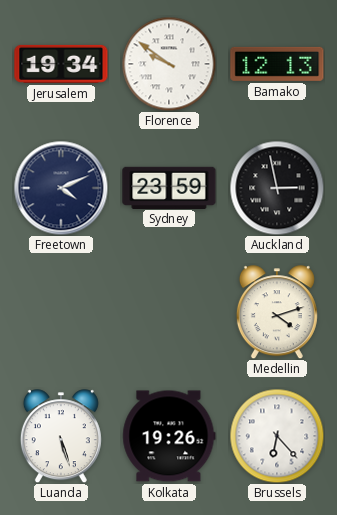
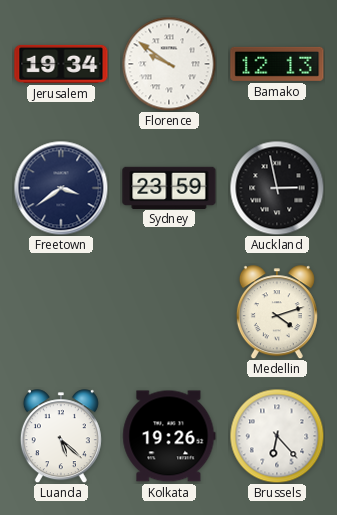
Freetown: 4:11 -> 3:39 (61, 188)
Luanda: 5:27 -> 5:22 (61, 436)
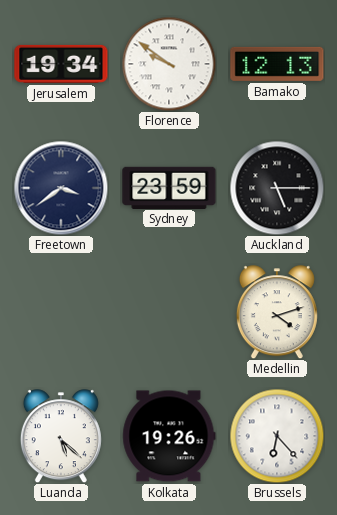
Auckland: 2:58 -> 5:15 (277, 188)
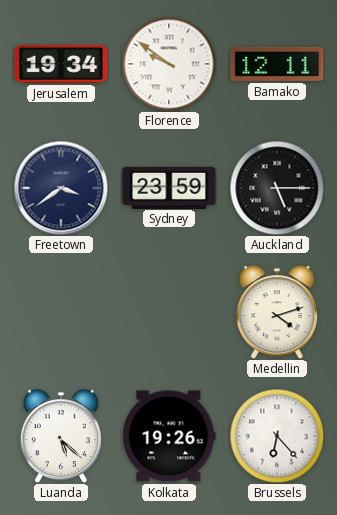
Bamako: 12:13 -> 12:11 (277, 64)
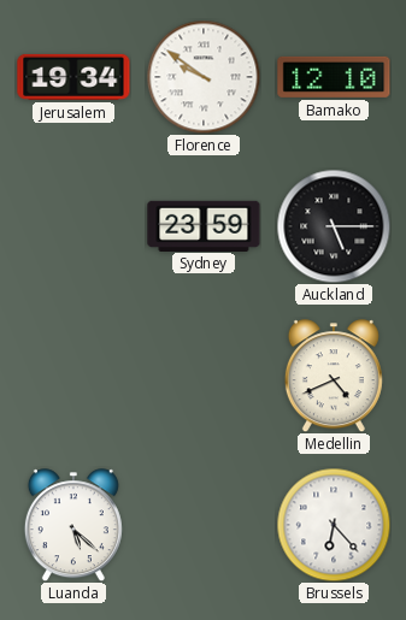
Bamako: 12:11 -> 12:10 (334, 77)
Freetown: 3:39 -> none (61, 188)
Medellin: 4:12 -> 4:41 (334, 376)
Kolkata: 19:26 -> none (169, 436)
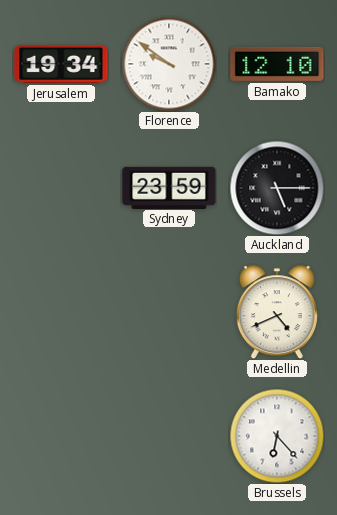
Luanda: 5:22 -> none (73, 525)
